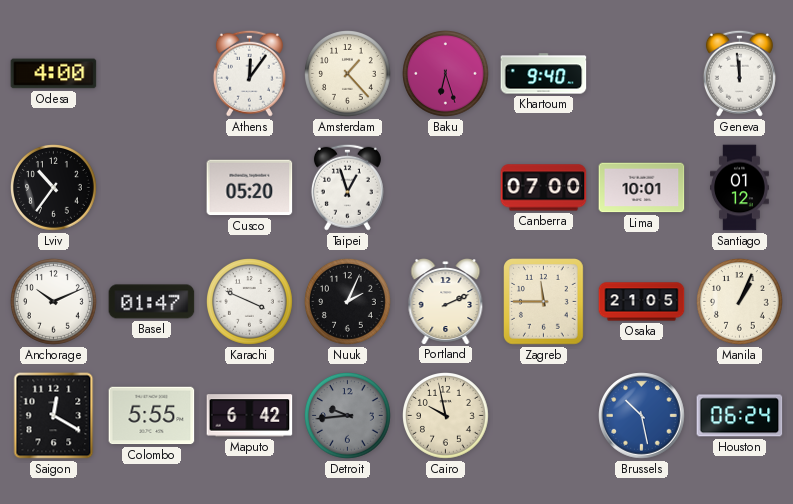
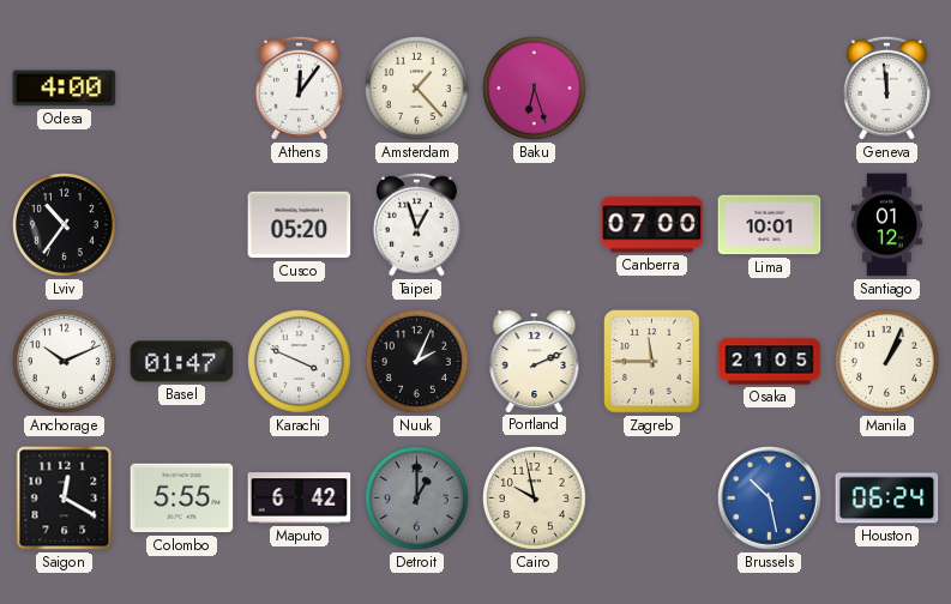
Khartoum: 9:40 -> none (544, 74)
Detroit: 9:44 -> 1:00 (417, 499)
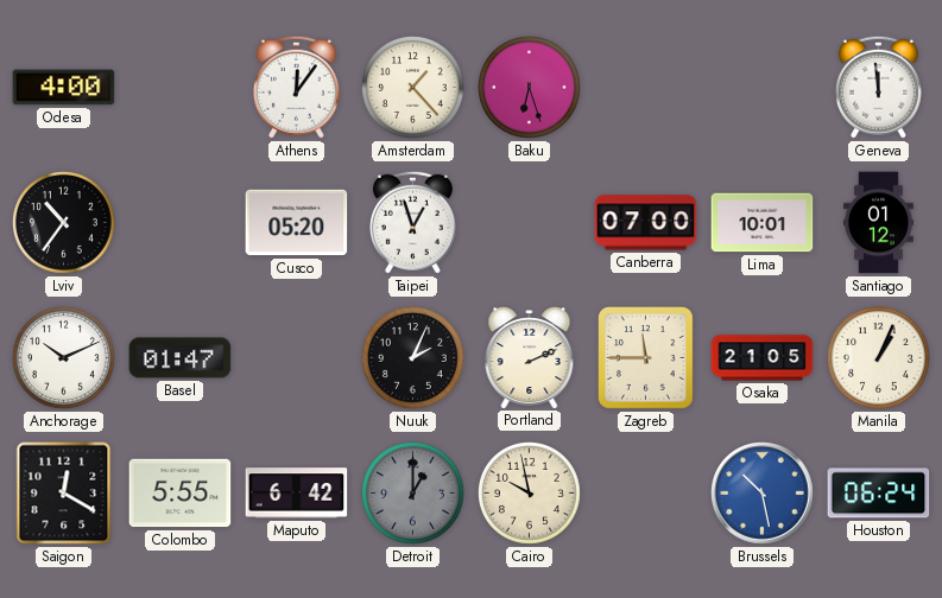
Karachi: 3:49 -> none (300, 362)
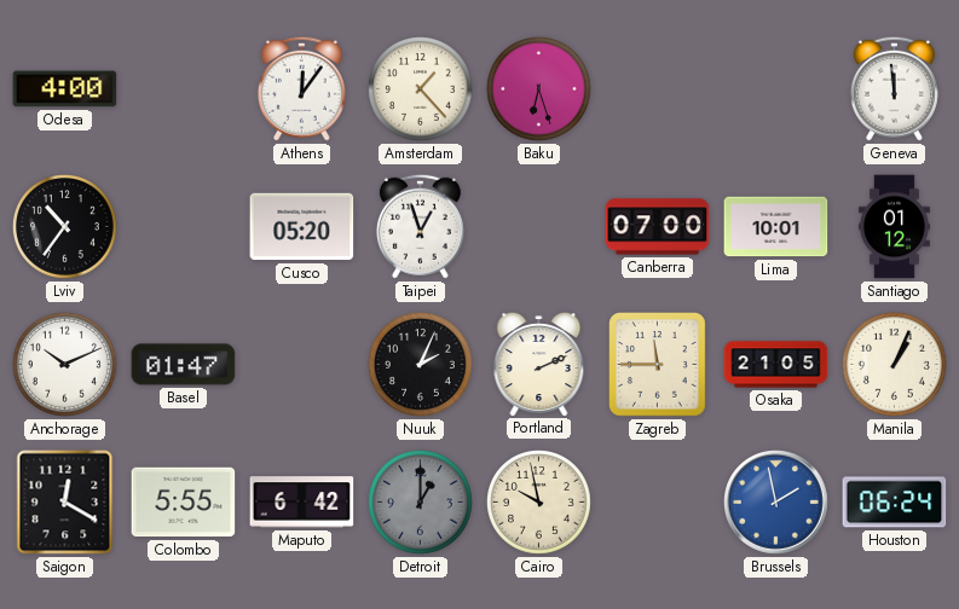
Brussels: 10:28 -> 1:58 (776, 503)
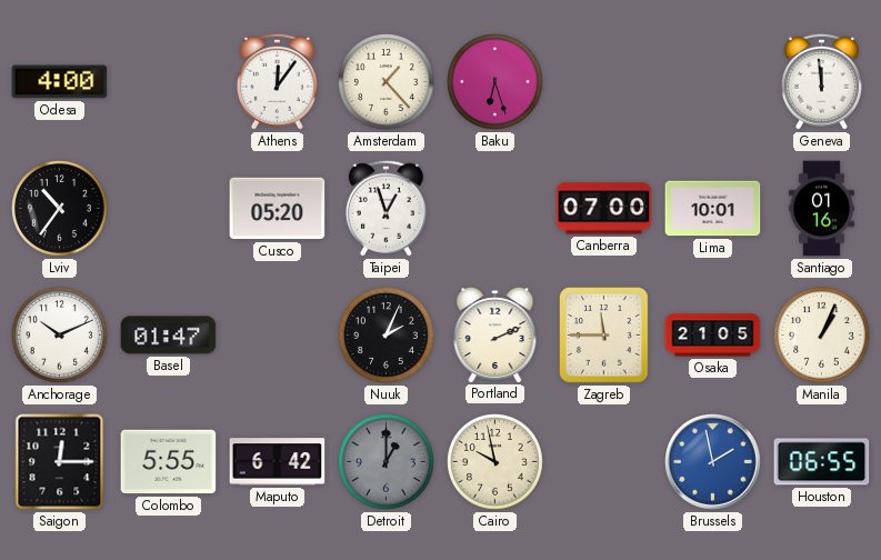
Santiago: 01:12 -> 01:16 (821, 209)
Saigon: 12:20 -> 12:15 (60, 462)
Houston: 06:24 -> 06:55 (822, 462)
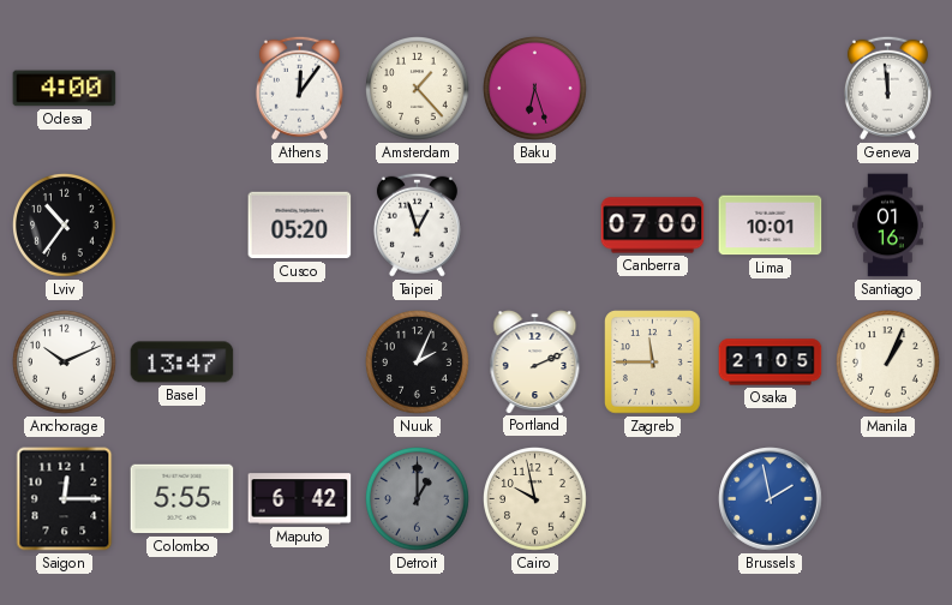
Basel: 01:47 -> 13:47 (182, 363)
Houston: 06:55 -> none (822, 462)
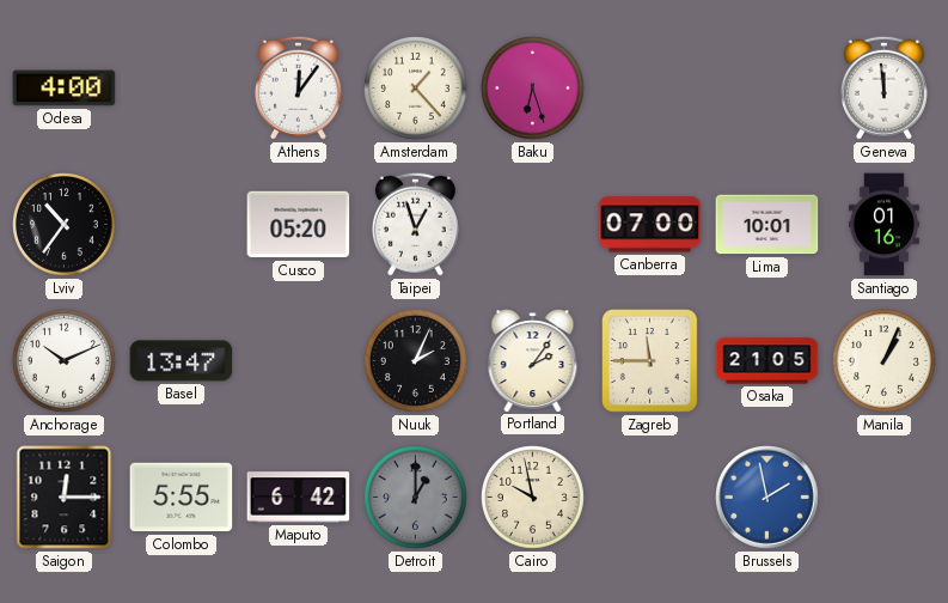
Portland: 2:11 -> 2:06 (533, 361)
